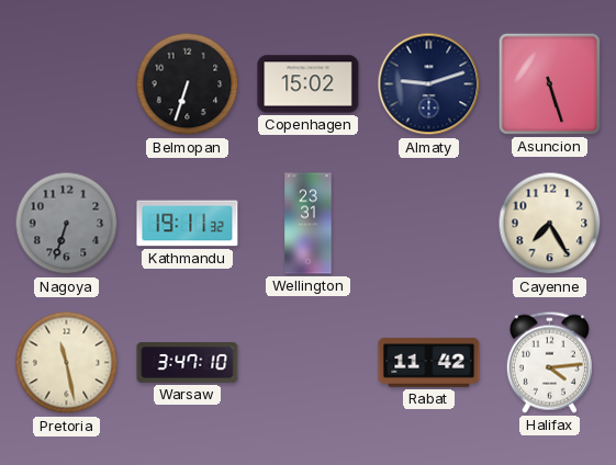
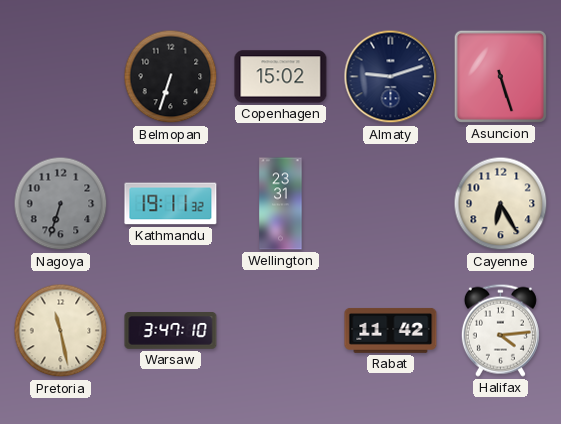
Cayenne: 7:25 -> 6:25 (501, 204)
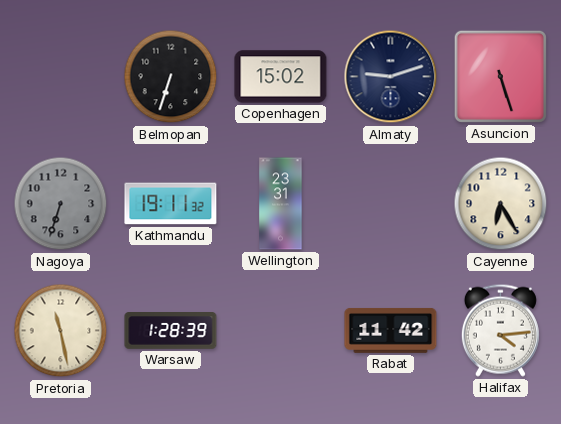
Warsaw: 3:47 -> 1:28 (171, 331)
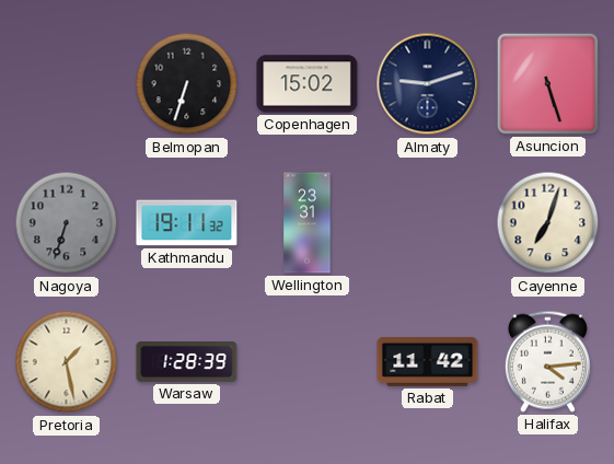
Cayenne: 6:25 -> 7:03 (548, 223)
Pretoria: 11:28 -> 1:28 (67, 362)
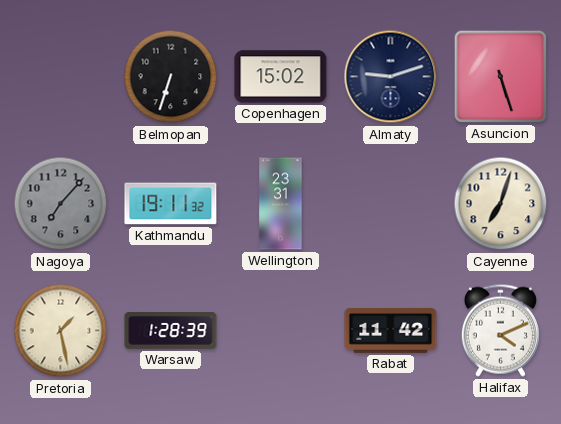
Nagoya: 6:33 -> 7:07 (61, 204)
Halifax: 4:14 -> 4:11 (500, 330)
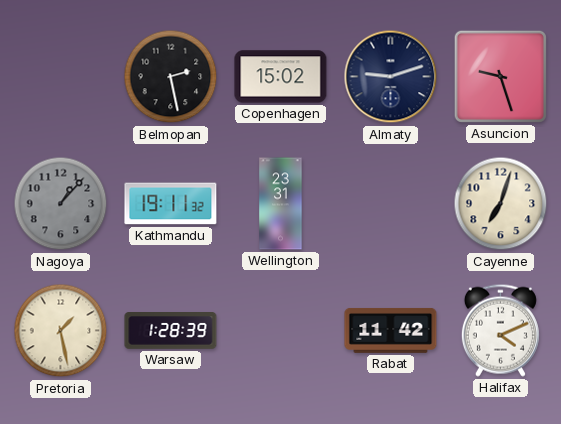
Belmopan: 6:33 -> 2:28 (171, 77)
Asuncion: 5:27 -> 9:27 (500, 76)
Nagoya: 7:07 -> 1:07 (61, 204)
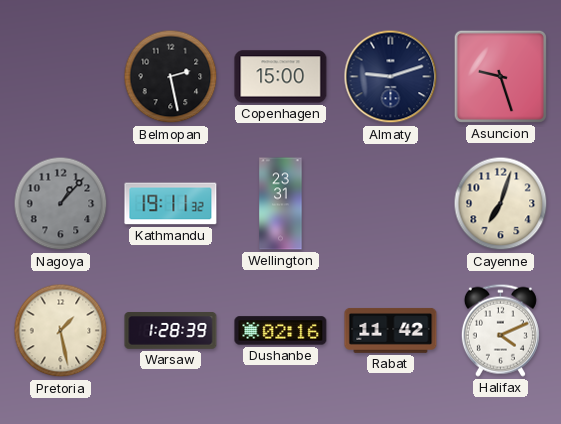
Copenhagen: 15:02 -> 15:00 (281, 77)
Dushanbe: none -> 02:16 (281, 331)
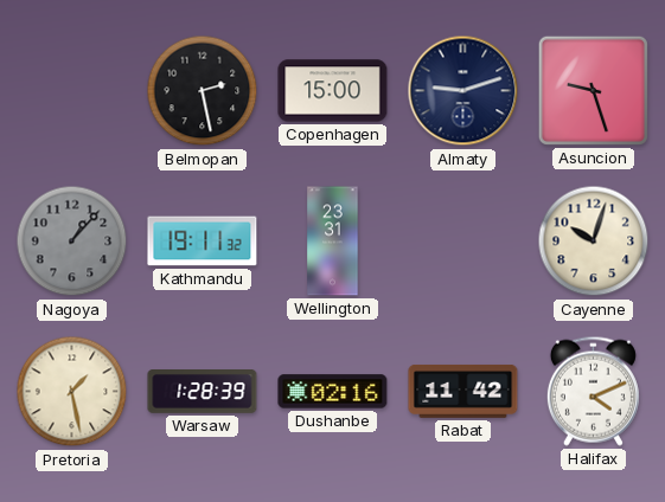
Cayenne: 7:03 -> 10:03 (594, 242)
